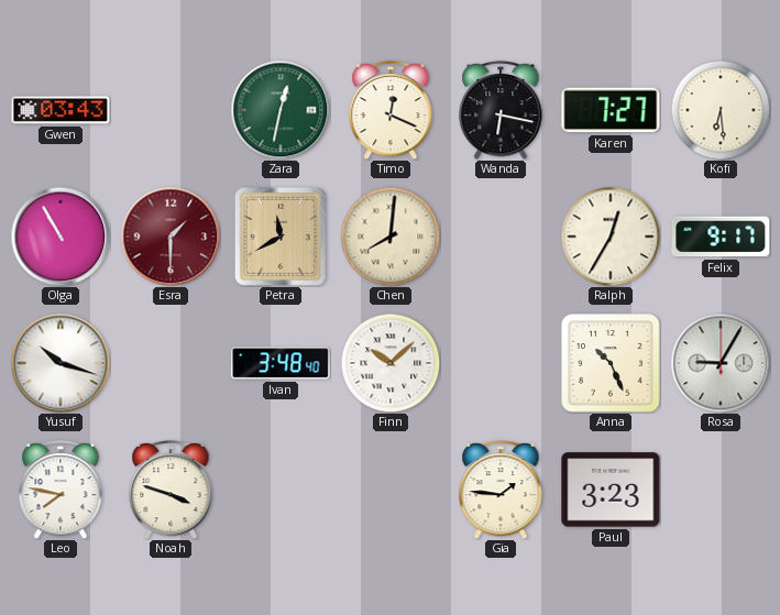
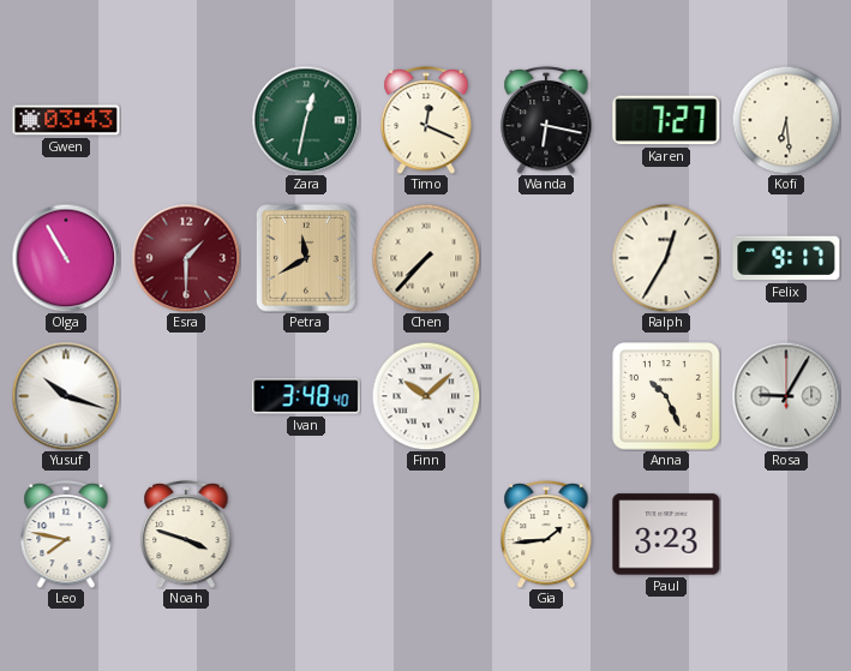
Chen: 8:01 -> 7:37 (426, 258)
Gia: 1:46 -> 1:44 (546, 534)
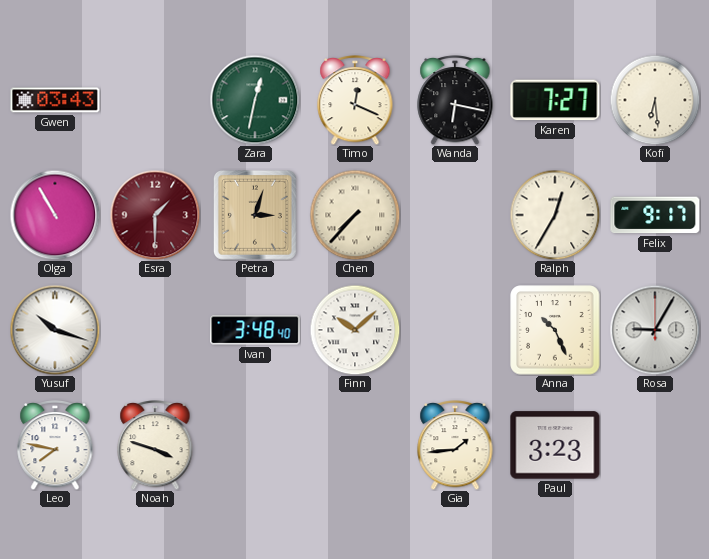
Petra: 11:40 -> 3:03 (255, 215)
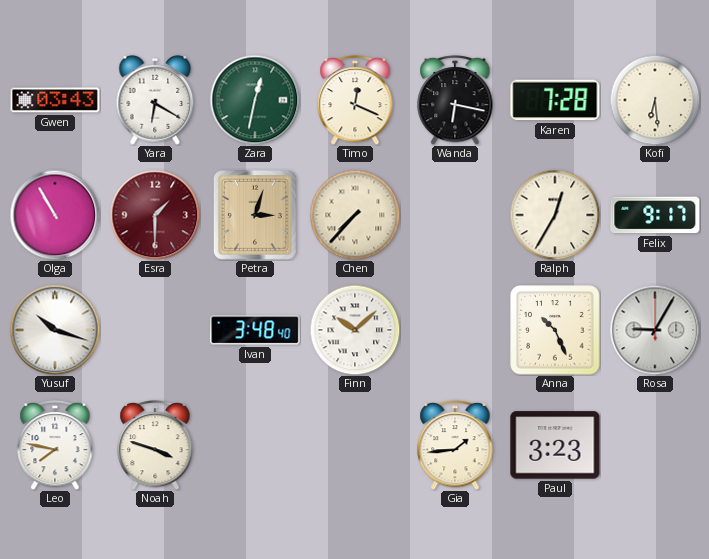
Yara: none -> 6:20 (155, 100)
Karen: 7:27 -> 7:28 (555, 100)
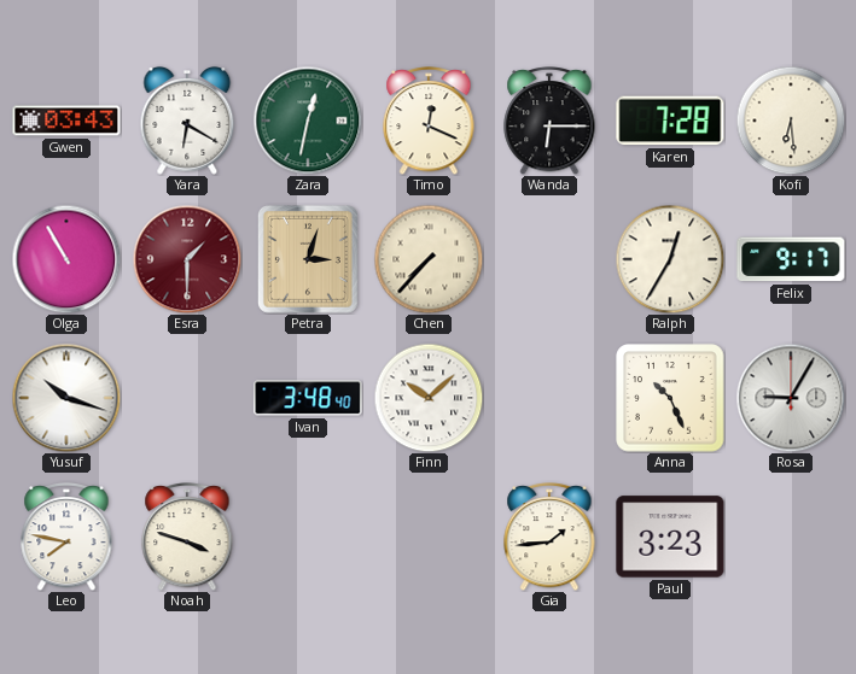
Wanda: 6:17 -> 6:15 (549, 121)
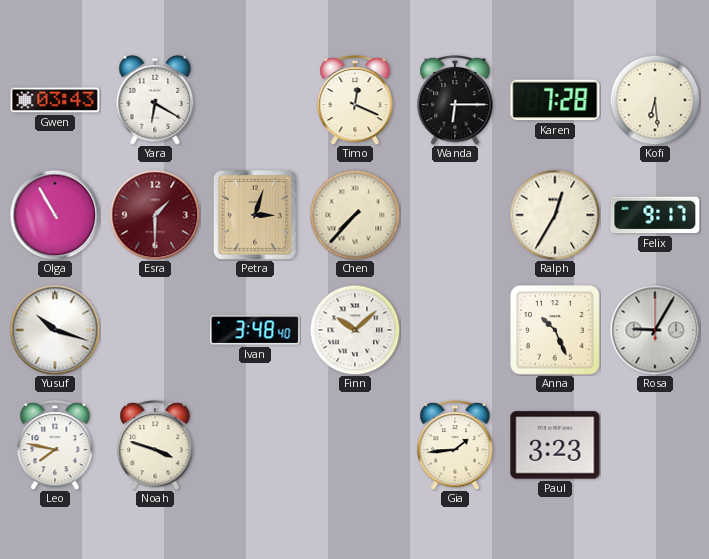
Zara: 12:32 -> none (308, 121)
